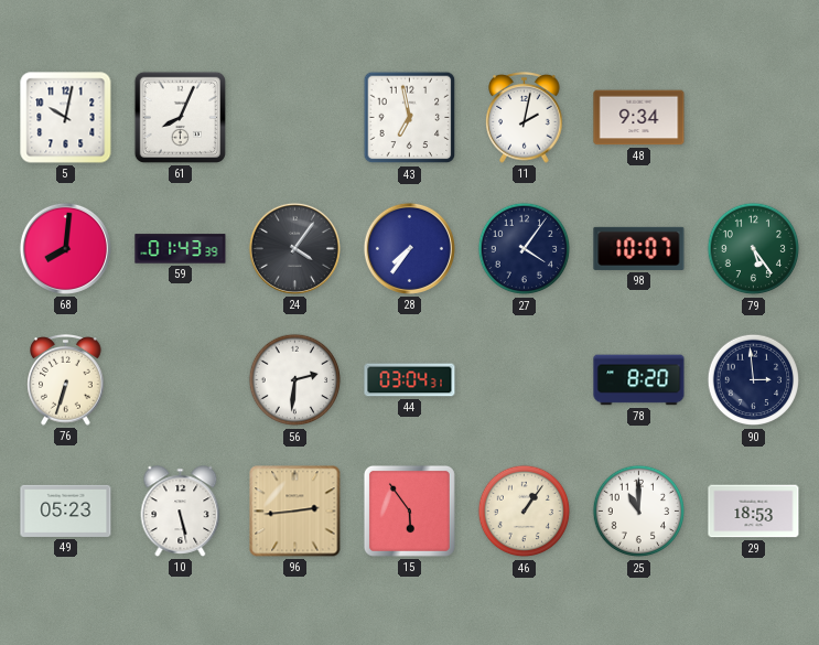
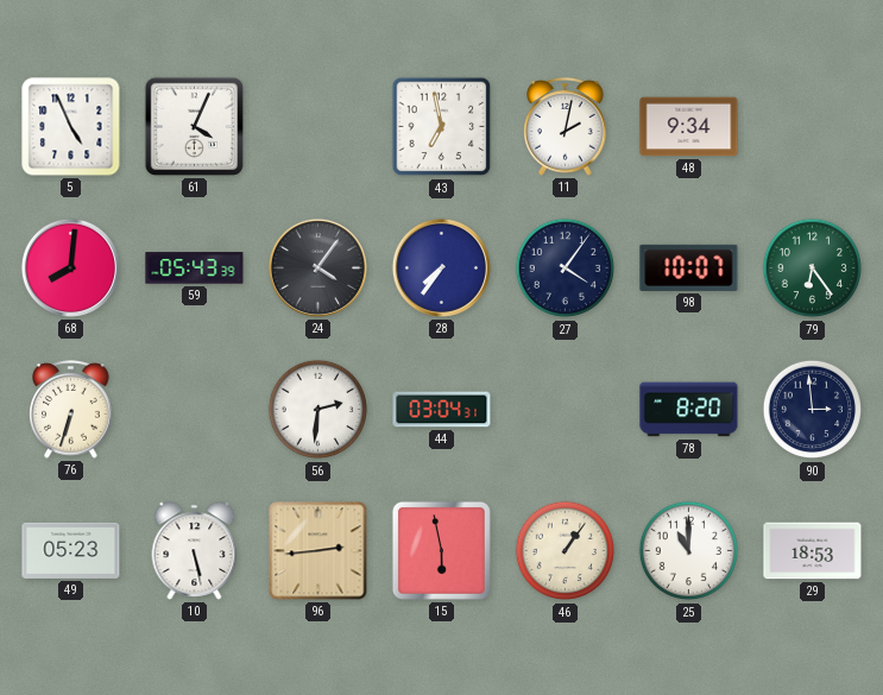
5: 10:02 -> 4:56 (71, 127)
61: 8:04 -> 4:04 (194, 126)
59: 01:43 -> 05:43 (195, 268)
79: 5:24 -> 6:24 (813, 268)
15: 5:54 -> 5:58 (441, 550)
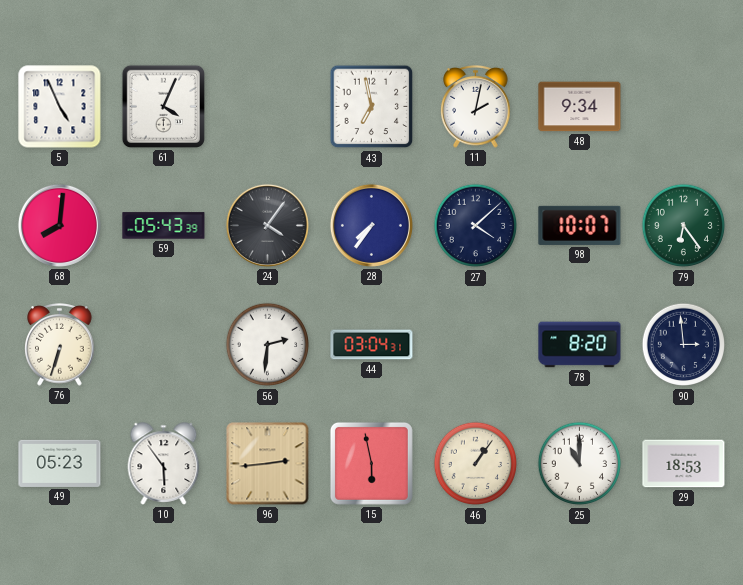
27: 4:06 -> 4:08 (476, 226)
10: 5:28 -> 5:54 (164, 464)
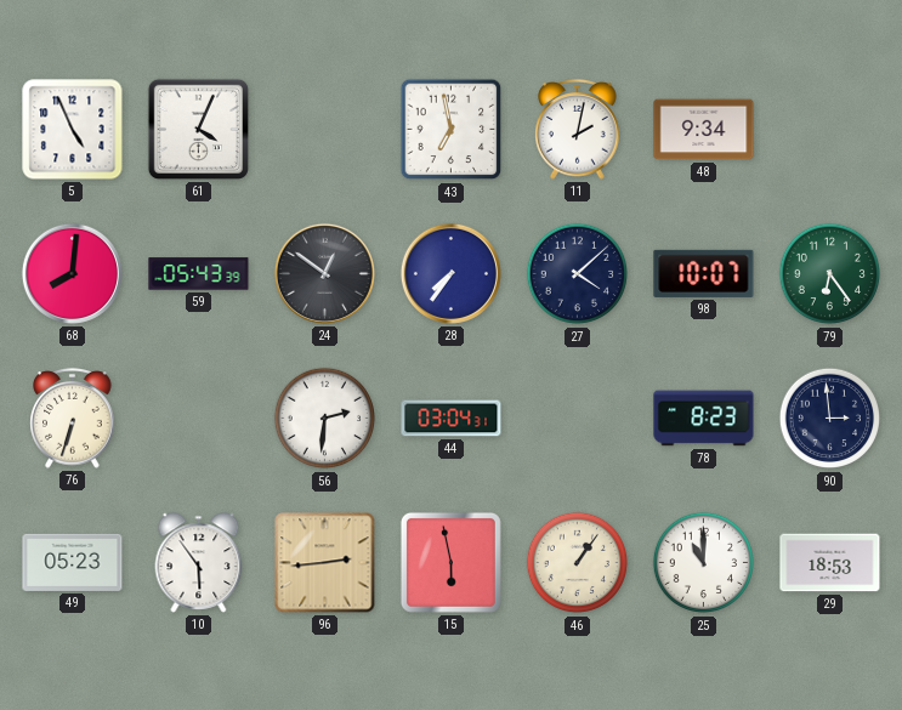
24: 4:06 -> 12:51 (324, 273)
78: 8:20 -> 8:23 (704, 419)
